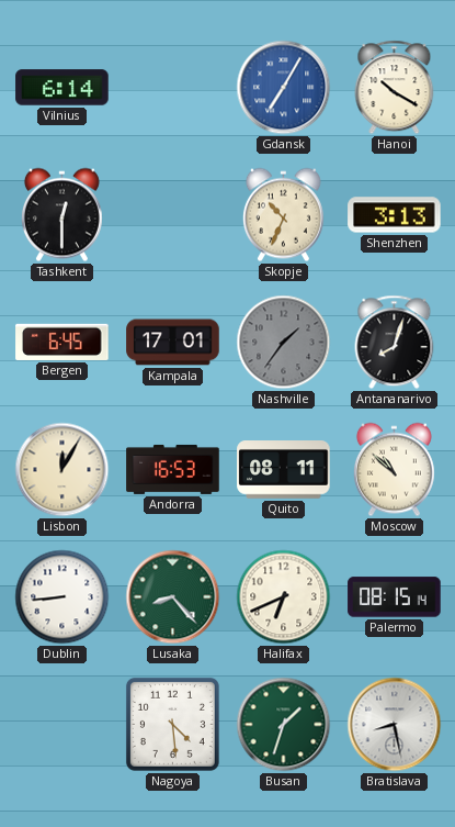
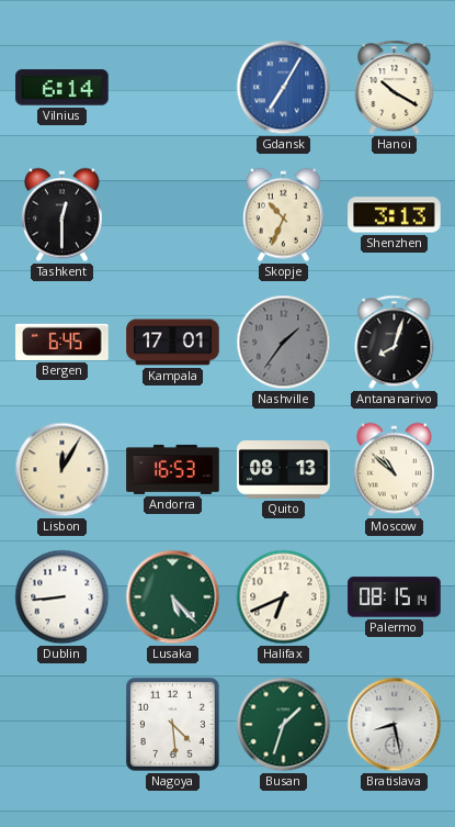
Quito: 08:11 -> 08:13 (284, 470)
Lusaka: 8:23 -> 5:23 (173, 597)
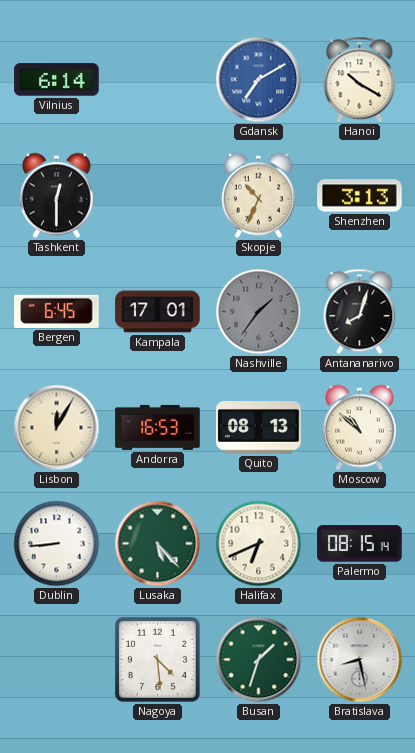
Gdansk: 7:05 -> 7:10 (259, 80)
